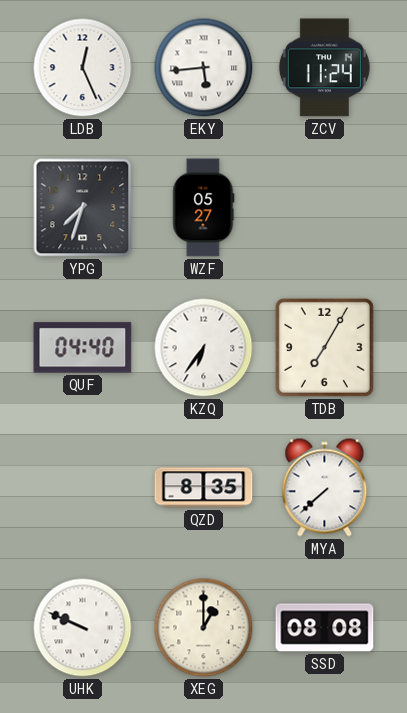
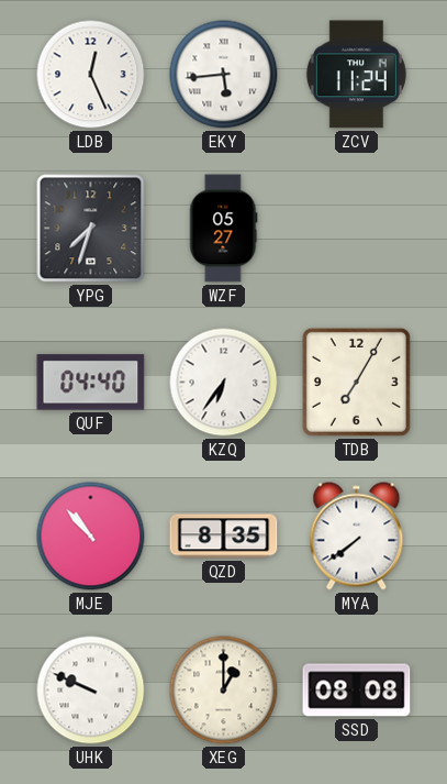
MJE: none -> 10:53 (91, 537)
MYA: 7:38 -> 7:39 (357, 537)
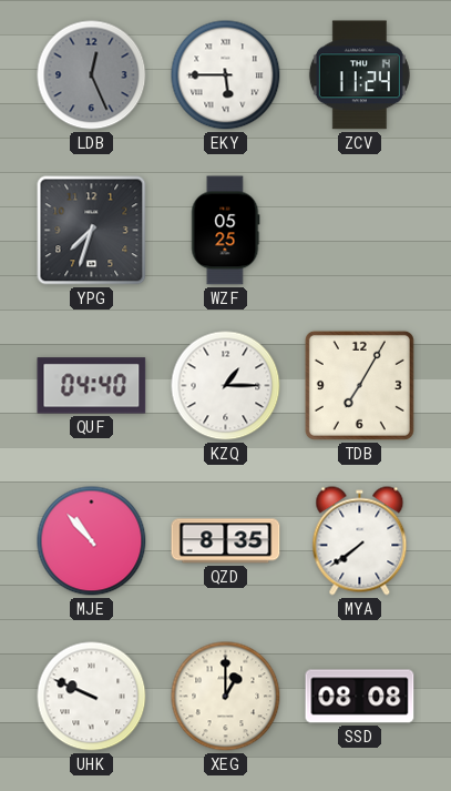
LDB dial: white -> grey (92, 75)
EKY: 5:44 -> 5:45 (226, 75)
WZF: 05:27 -> 05:25 (226, 231)
KZQ: 6:36 -> 1:15 (226, 386)
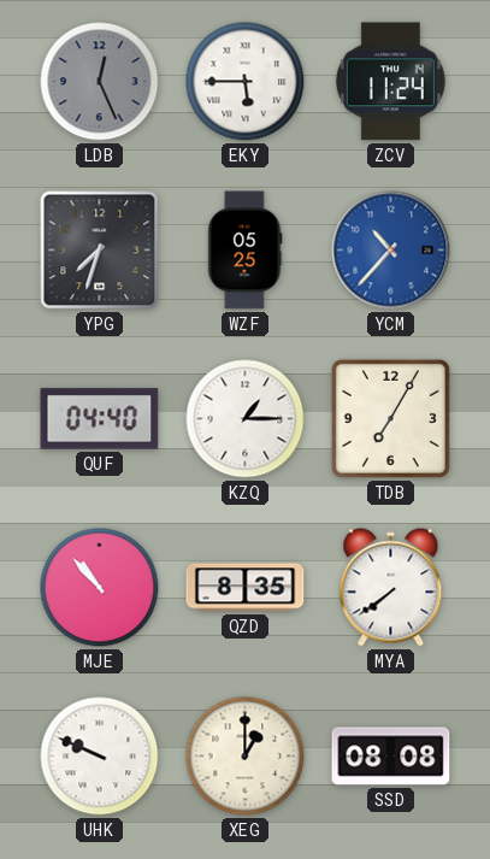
YCM: none -> 10:37 (391, 251)
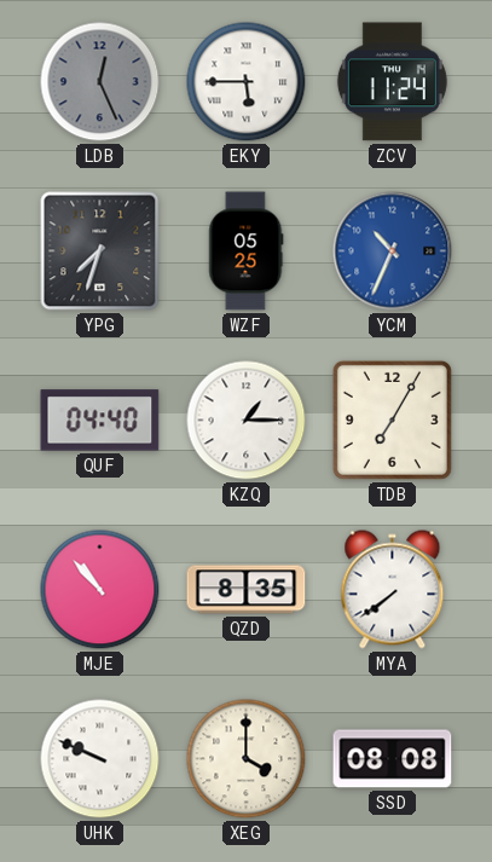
YCM: 10:37 -> 10:34 (393, 251)
XEG: 1:00 -> 4:00 (247, 759)
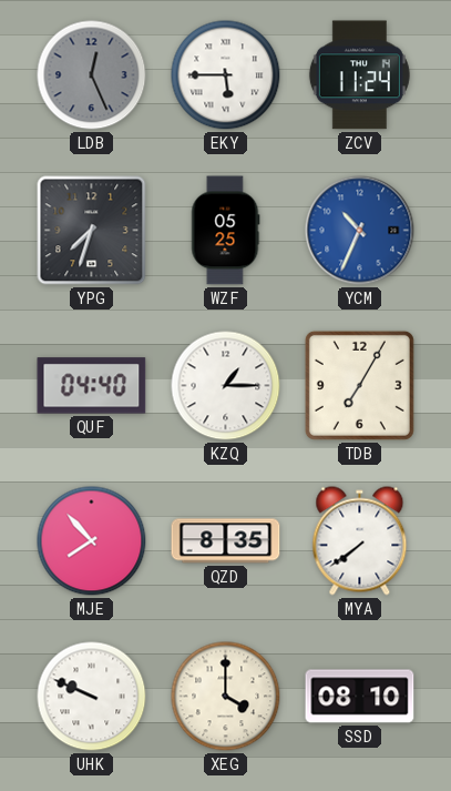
MJE: 10:53 -> 7:53 (92, 541)
SSD: 08:08 -> 08:10 (360, 697)
